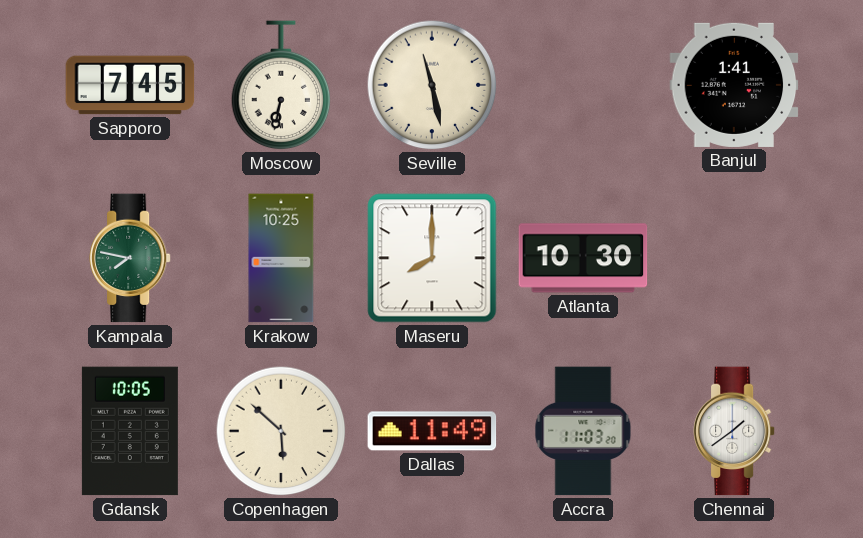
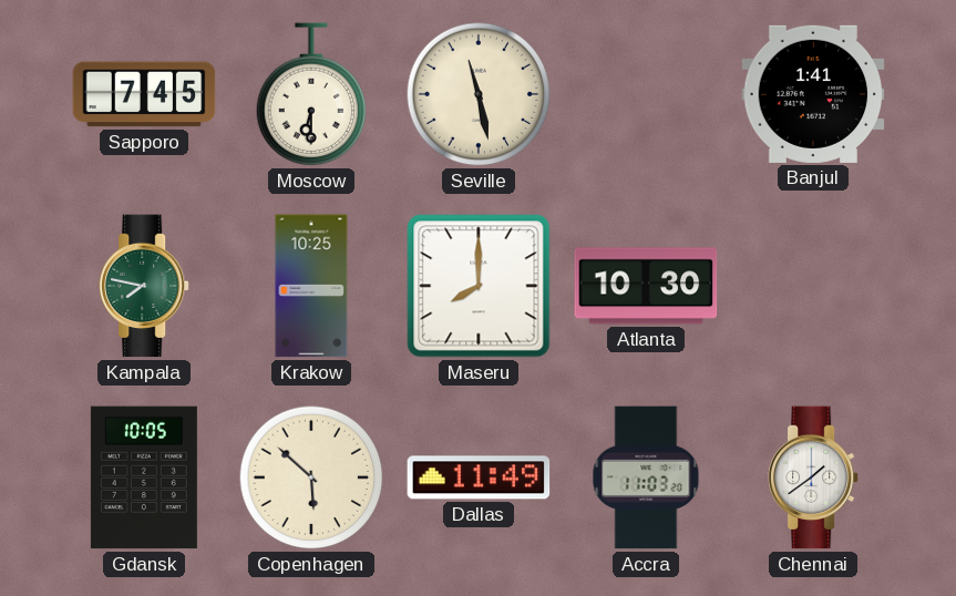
Moscow: 6:32 -> 6:30 (311, 95)
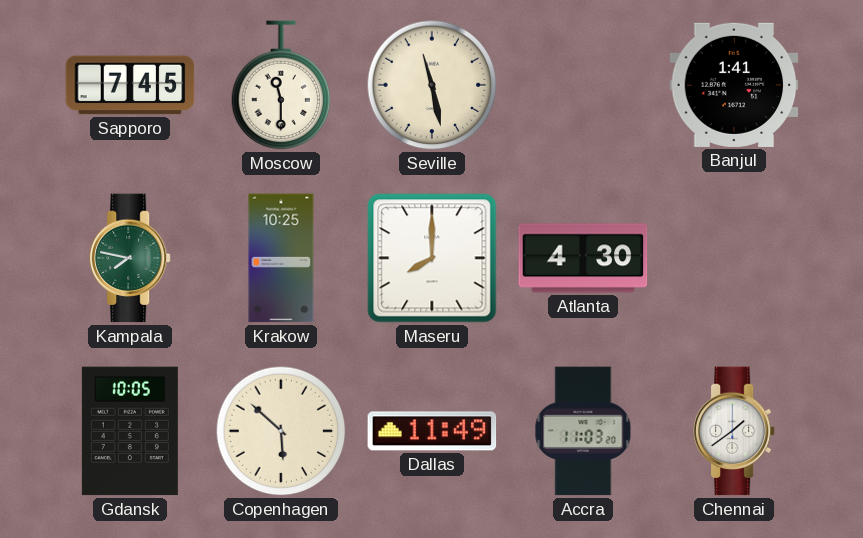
Moscow: 6:30 -> 11:30 (281, 86)
Atlanta: 10:30 -> 4:30 (583, 258)
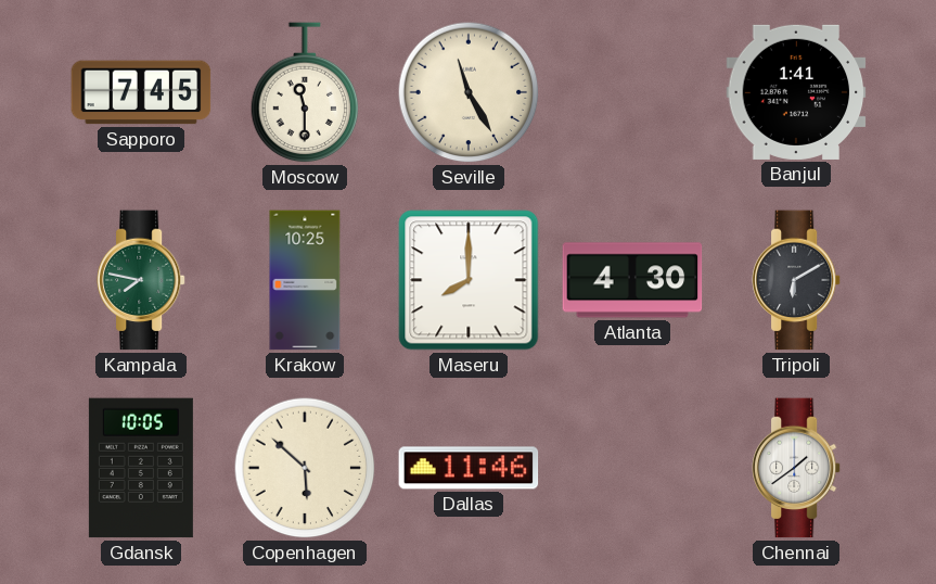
Seville: 11:28 -> 11:25 (469, 92)
Tripoli: none -> 6:10 (796, 280)
Dallas: 11:49 -> 11:46 (469, 468)
Accra: 11:03 -> none (583, 431)
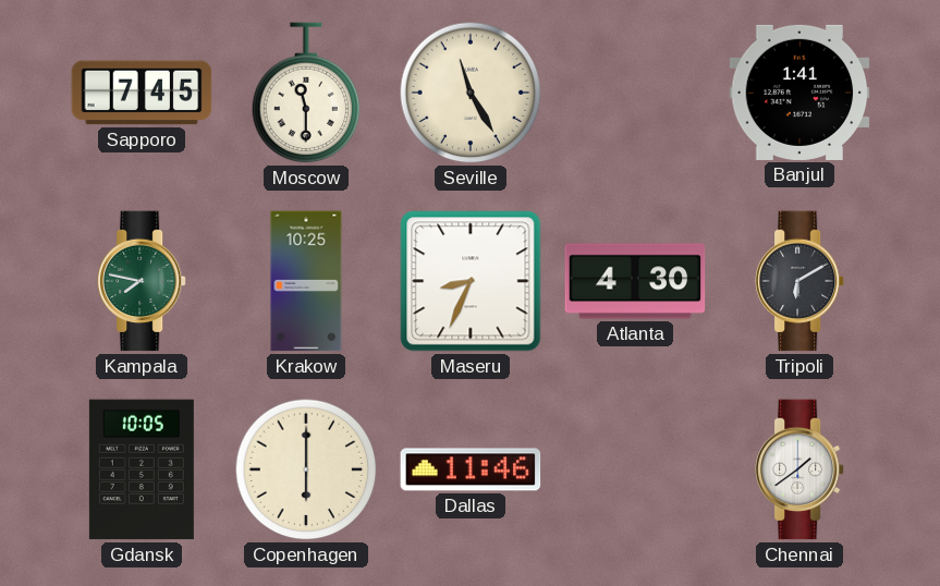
Maseru: 8:00 -> 8:34 (471, 281)
Copenhagen: 5:52 -> 6:00 (306, 469)
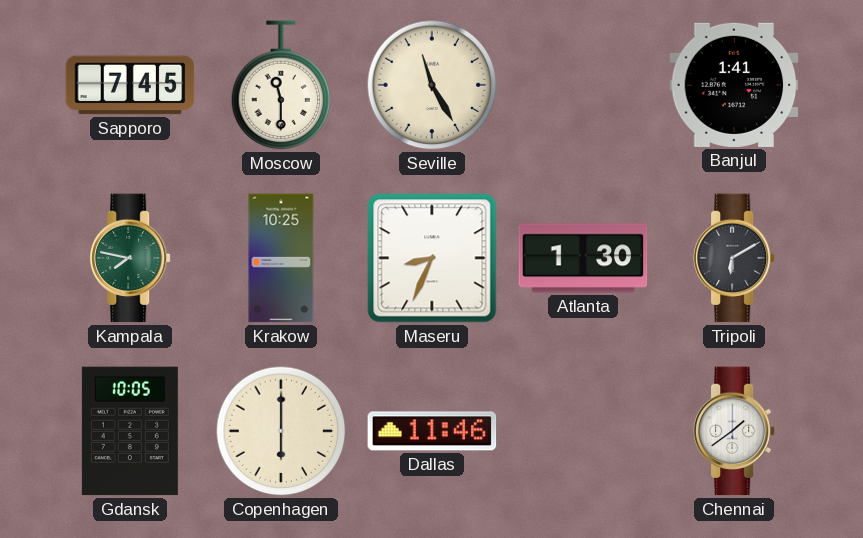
Atlanta: 4:30 -> 1:30 (583, 258)
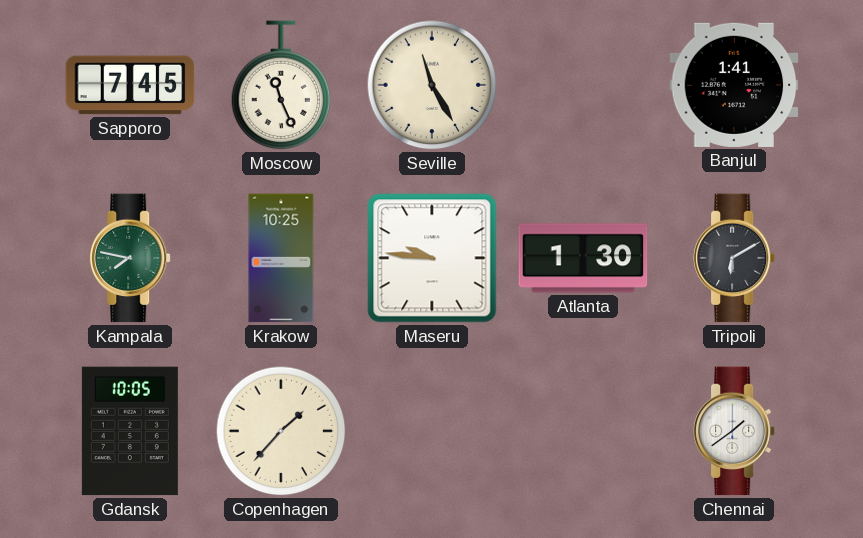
Moscow: 11:30 -> 11:26 (281, 86)
Maseru: 8:34 -> 9:46 (432, 258)
Copenhagen: 6:00 -> 1:37 (281, 431)
Dallas: 11:46 -> none (432, 431)
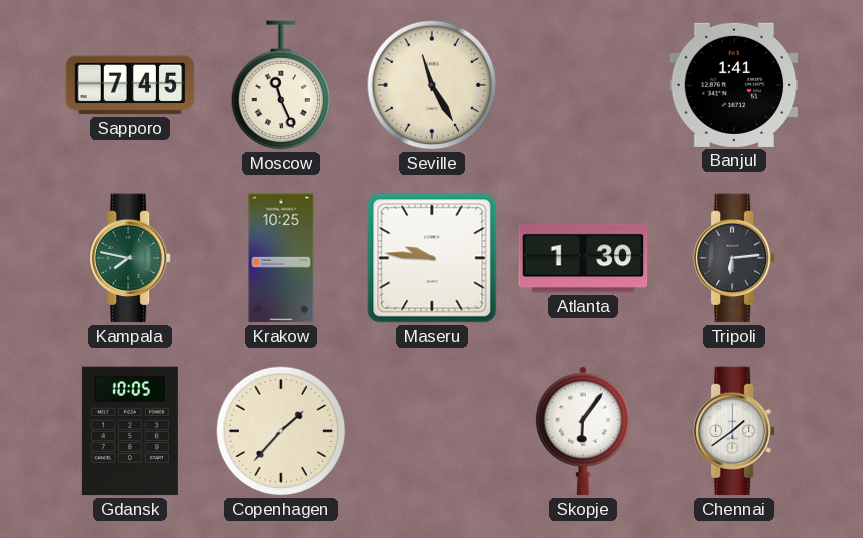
Tripoli: 6:10 -> 6:14 (734, 258)
Skopje: none -> 6:06 (583, 431)
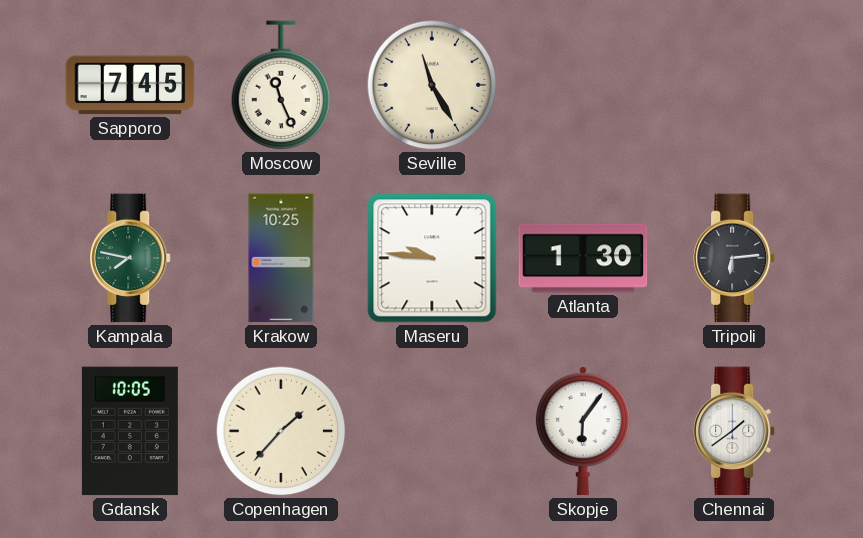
Banjul: 1:41 -> none (734, 85)
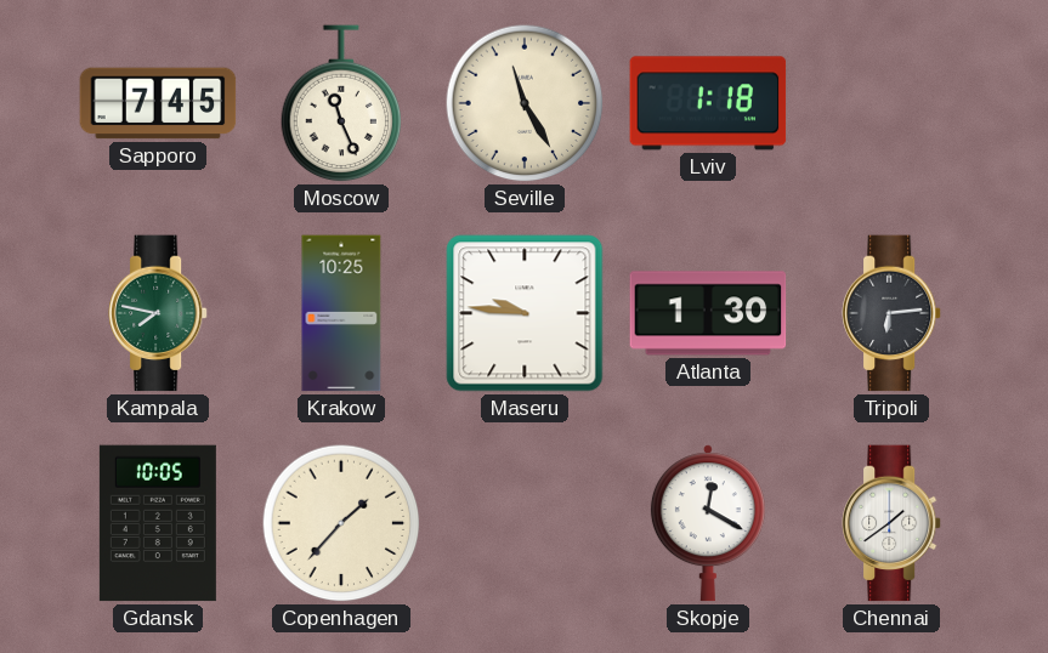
Lviv: none -> 1:18 (708, 103)
Skopje: 6:06 -> 12:20 (708, 523)
